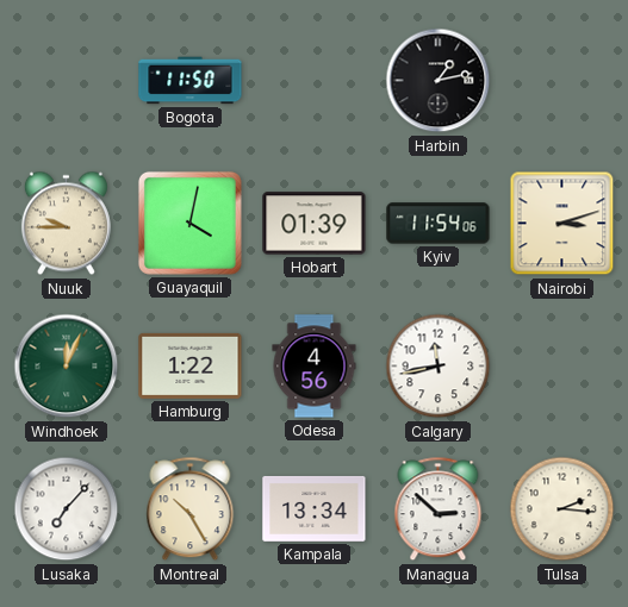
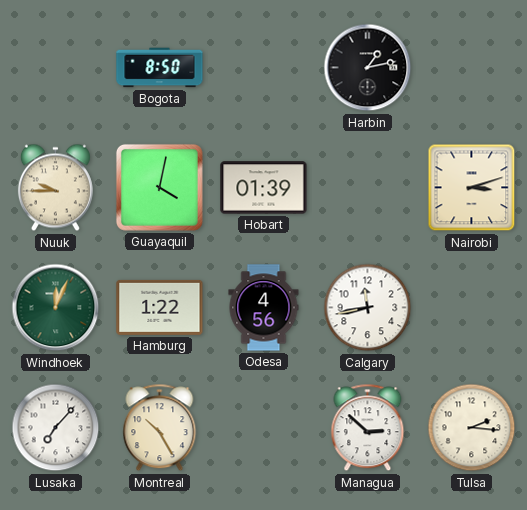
Bogota: 11:50 -> 8:50 (160, 68)
Kyiv: 11:54 -> none (439, 224)
Kampala: 13:34 -> none (315, 508)
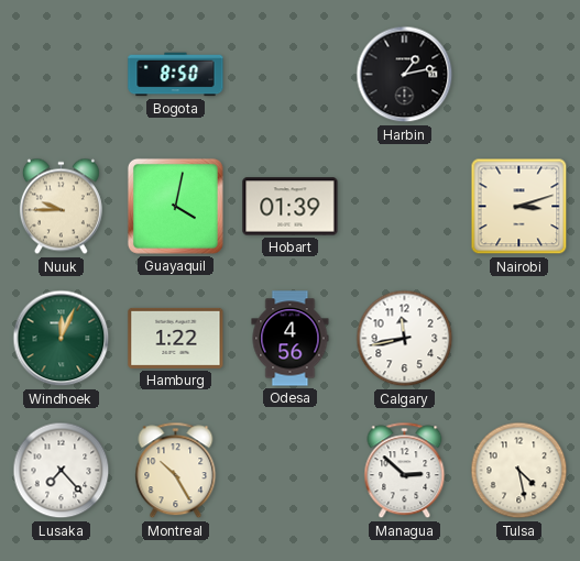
Lusaka: 7:07 -> 7:23 (62, 471)
Tulsa: 2:16 -> 4:28 (519, 471)
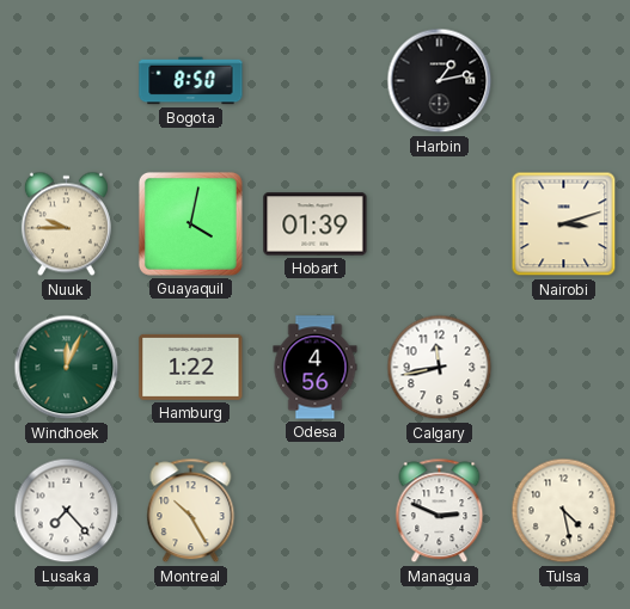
Managua: 2:52 -> 2:49 (440, 511)
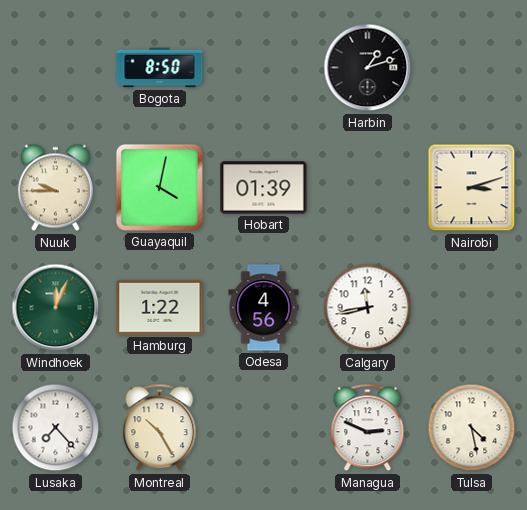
Harbin: 1:13 -> 1:12 (368, 68)
